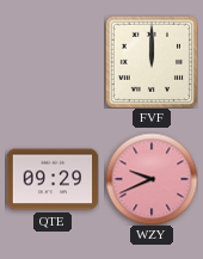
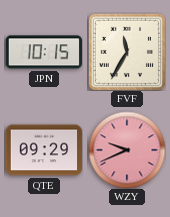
JPN: none -> 10:15 (44, 52)
FVF: 12:00 -> 11:35 (127, 52)
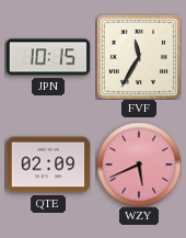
QTE: 09:29 -> 02:09 (48, 165)
WZY: 9:41 -> 5:41 (139, 165)
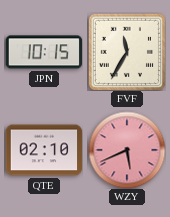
QTE: 02:09 -> 02:10 (44, 150)
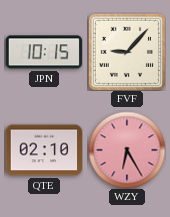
FVF: 11:35 -> 9:07 (127, 52)
WZY: 5:41 -> 6:25 (127, 150)
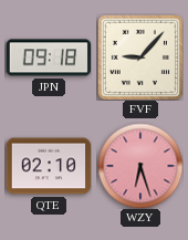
JPN: 10:15 -> 09:18 (49, 58)
WZY: 6:25 -> 6:27 (140, 166)
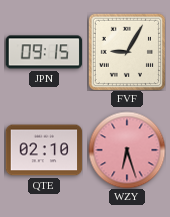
JPN: 09:18 -> 09:15 (44, 52)
FVF: 9:07 -> 9:05 (127, 52)
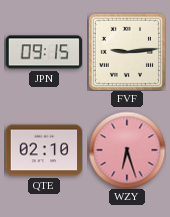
FVF: 9:05 -> 9:14 (127, 52)
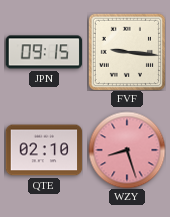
FVF: 9:14 -> 9:16 (127, 52)
WZY: 6:27 -> 8:27 (127, 150)
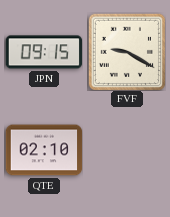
FVF: 9:16 -> 9:20 (127, 52)
WZY: 8:27 -> none (127, 150)
